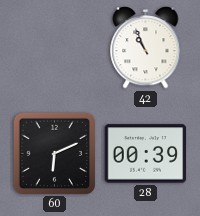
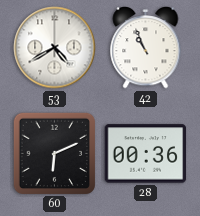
53: none -> 4:40 (55, 48)
28: 00:39 -> 00:36 (146, 154)
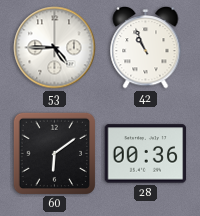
53: 4:40 -> 4:45 (55, 48)
60: 6:11 -> 6:09 (54, 153)
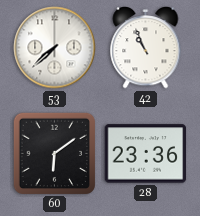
53: 4:45 -> 7:38 (55, 48)
28: 00:36 -> 23:36 (146, 154)
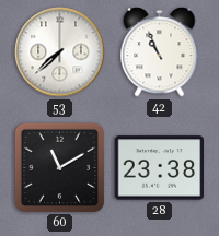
60: 6:09 -> 11:10 (59, 167)
28: 23:36 -> 23:38 (160, 168)
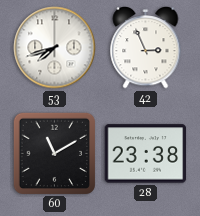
53: 7:38 -> 7:42 (55, 48)
42: 10:56 -> 2:56 (146, 48)
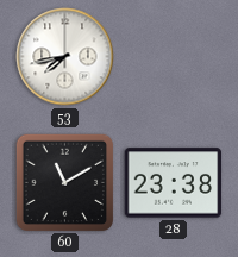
53: 7:42 -> 7:43 (65, 57)
42: 2:56 -> none (146, 48)
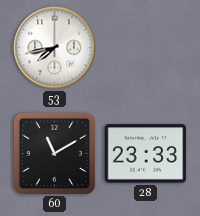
28: 23:38 -> 23:33 (146, 154)
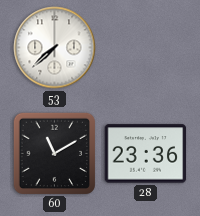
53: 7:43 -> 7:38 (55, 48)
28: 23:33 -> 23:36 (146, 154)
